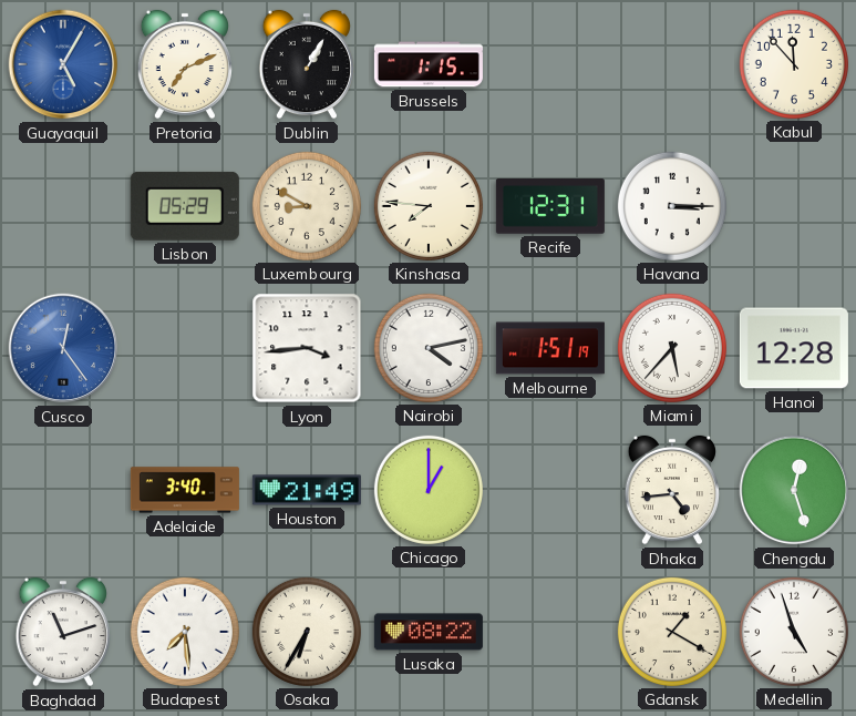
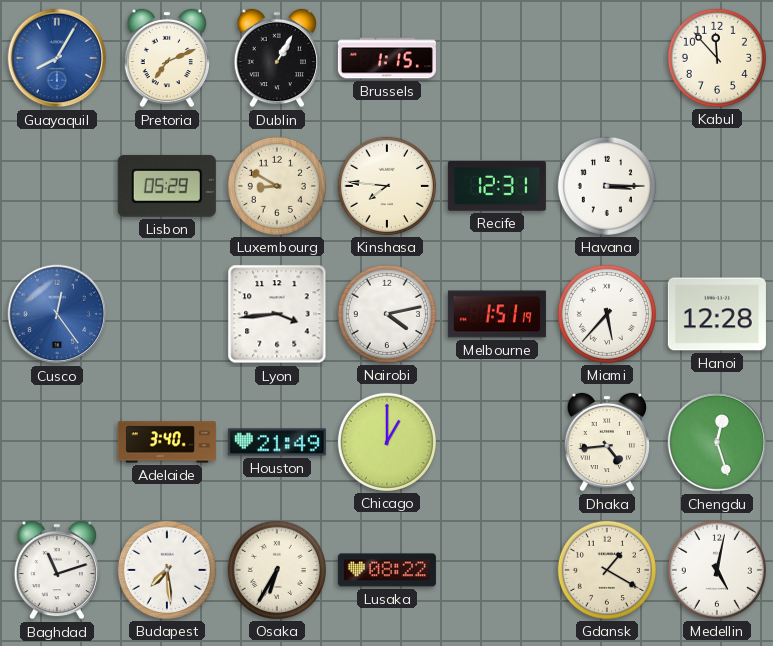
Guayaquil: 5:05 -> 8:05 (57, 58)
Medellin: 4:57 -> 5:02 (717, 570)
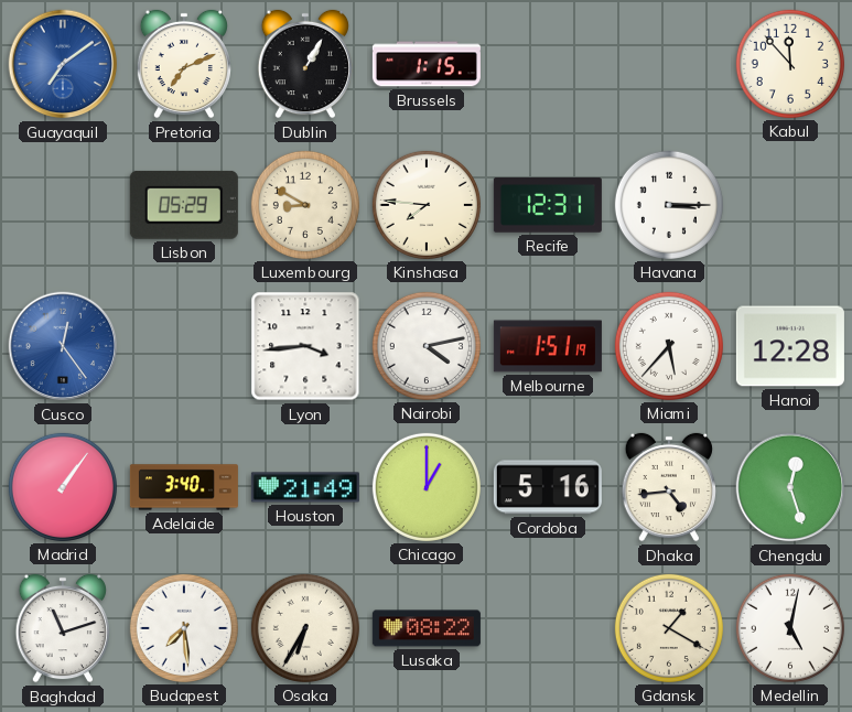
Guayaquil: 8:05 -> 7:09 (63, 64)
Madrid: none -> 1:06 (63, 487)
Cordoba: none -> 5:16 (548, 487)
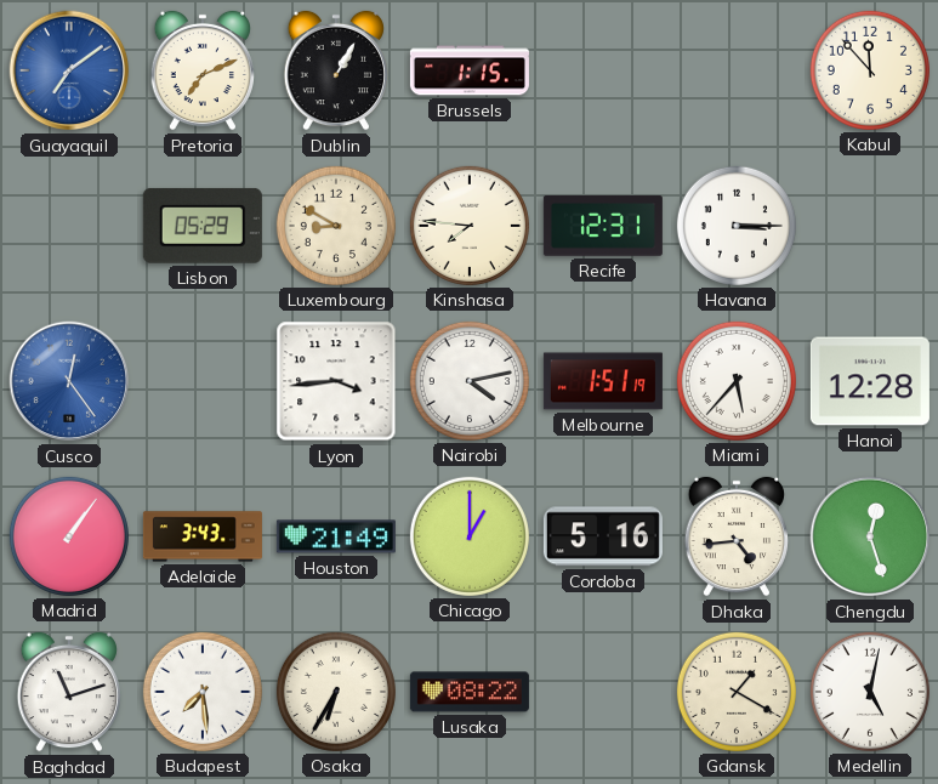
Adelaide: 3:40 -> 3:43 (203, 536)
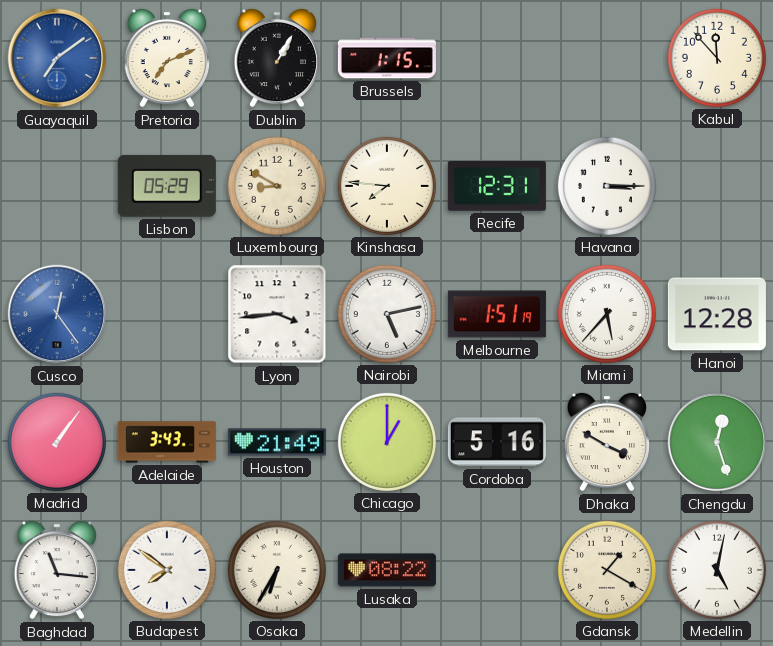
Nairobi: 4:13 -> 5:13 (387, 314)
Dhaka: 4:44 -> 3:50 (606, 442)
Baghdad: 11:12 -> 11:16 (56, 570)
Budapest: 7:29 -> 7:51 (167, 570)
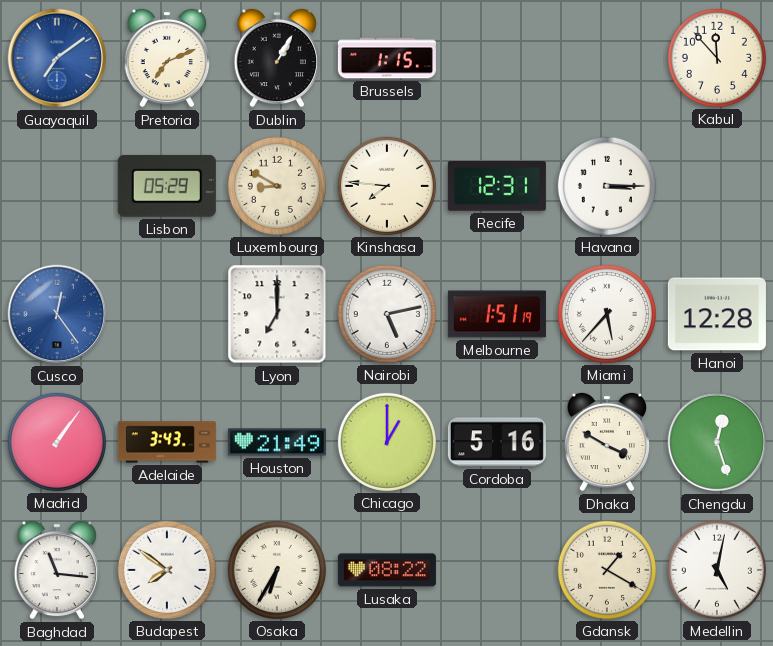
Lyon: 3:44 -> 7:00 (277, 314)
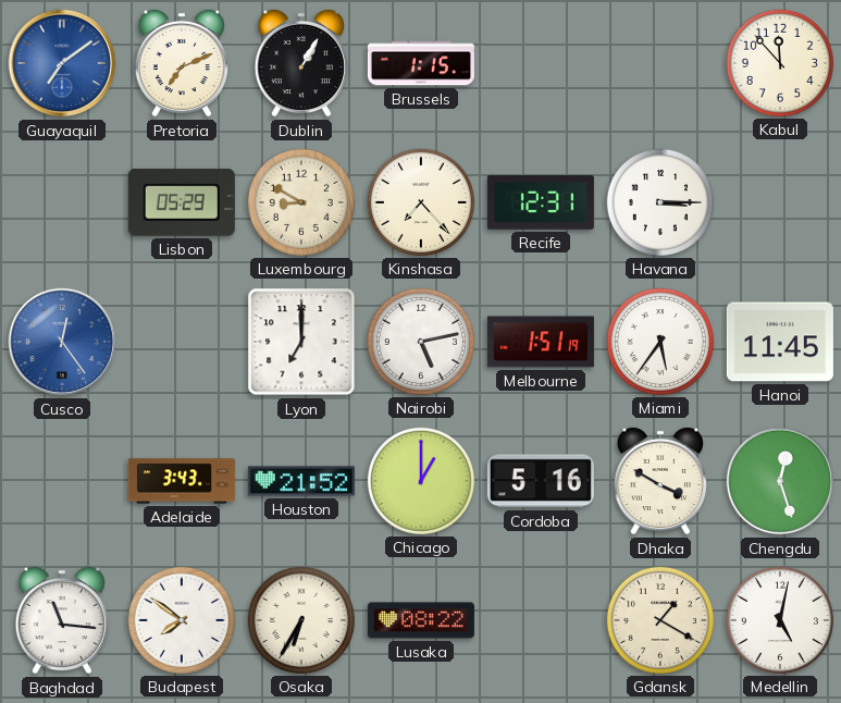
Kinshasa: 7:46 -> 7:23 (421, 202)
Miami: 5:37 -> 5:36 (660, 342)
Hanoi: 12:28 -> 11:45 (780, 342)
Madrid: 1:06 -> none (57, 442)
Houston: 21:49 -> 21:52 (301, 481)
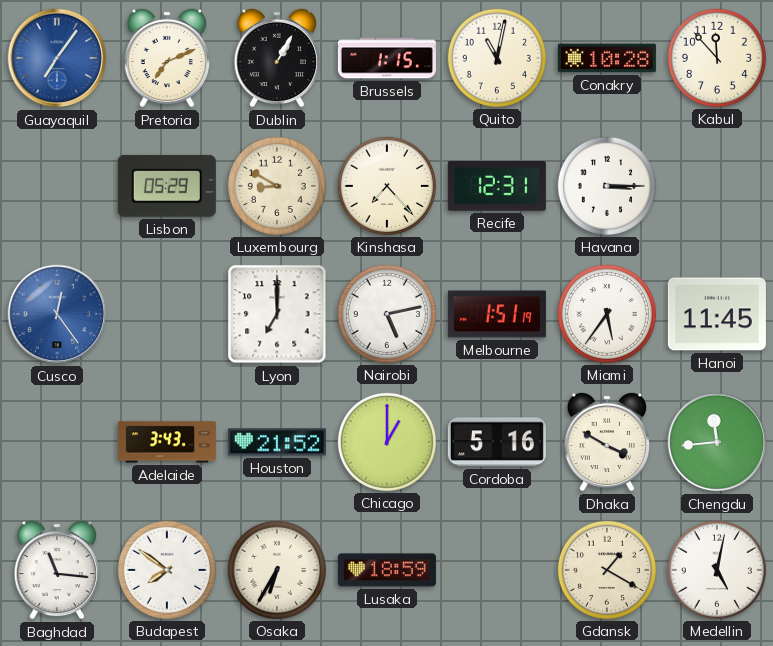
Guayaquil: 7:09 -> 7:06 (57, 58)
Quito: none -> 11:02 (497, 58)
Conakry: none -> 10:28 (607, 58)
Chengdu: 12:27 -> 11:44 (717, 442)
Lusaka: 08:22 -> 18:59 (387, 570)
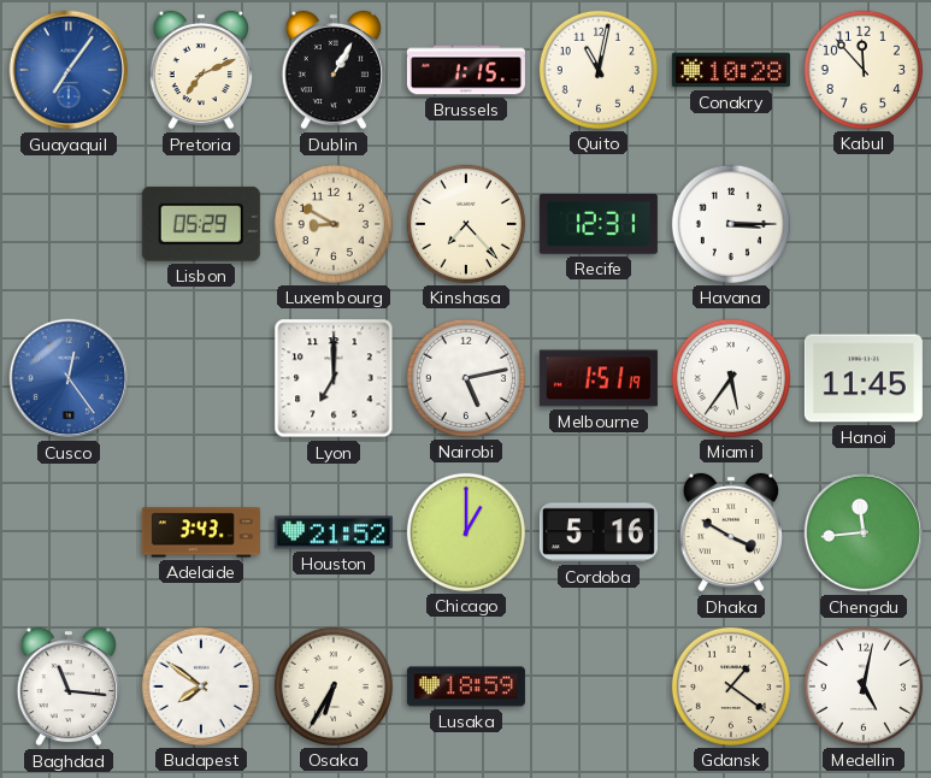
Gdansk: 1:20 -> 1:21 (731, 686)
